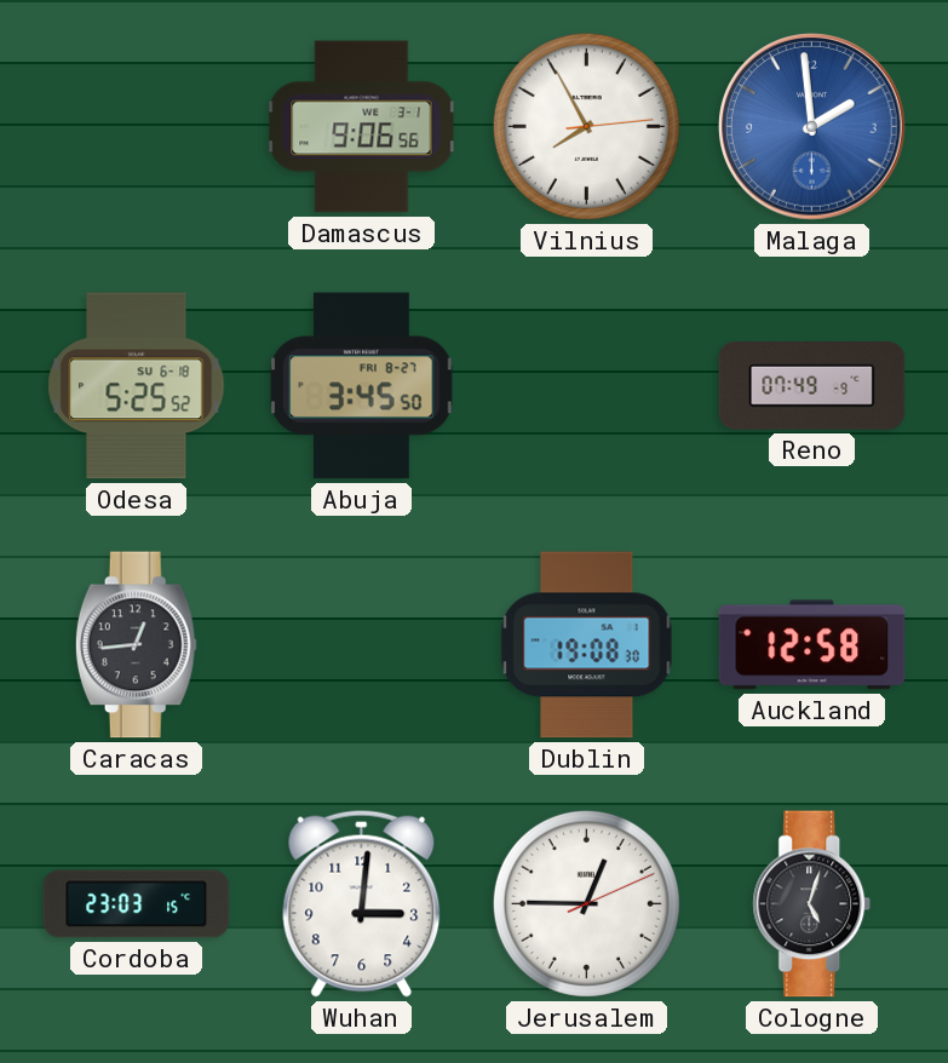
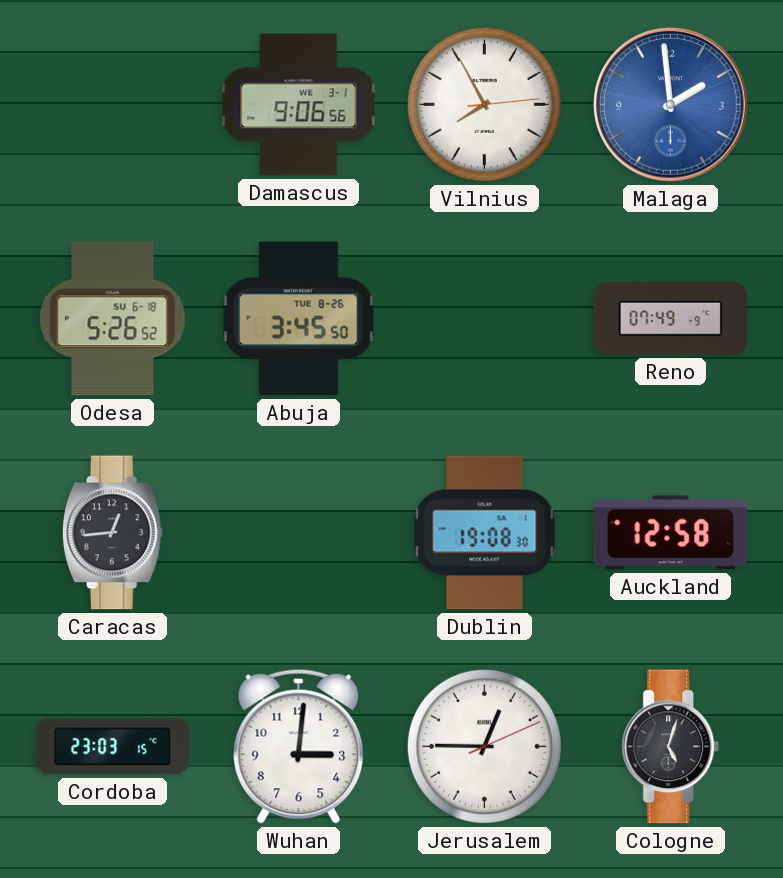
Odesa: 5:25 -> 5:26 (113, 319)
Abuja date: FRI 8-27 -> TUE 8-26 (299, 319)
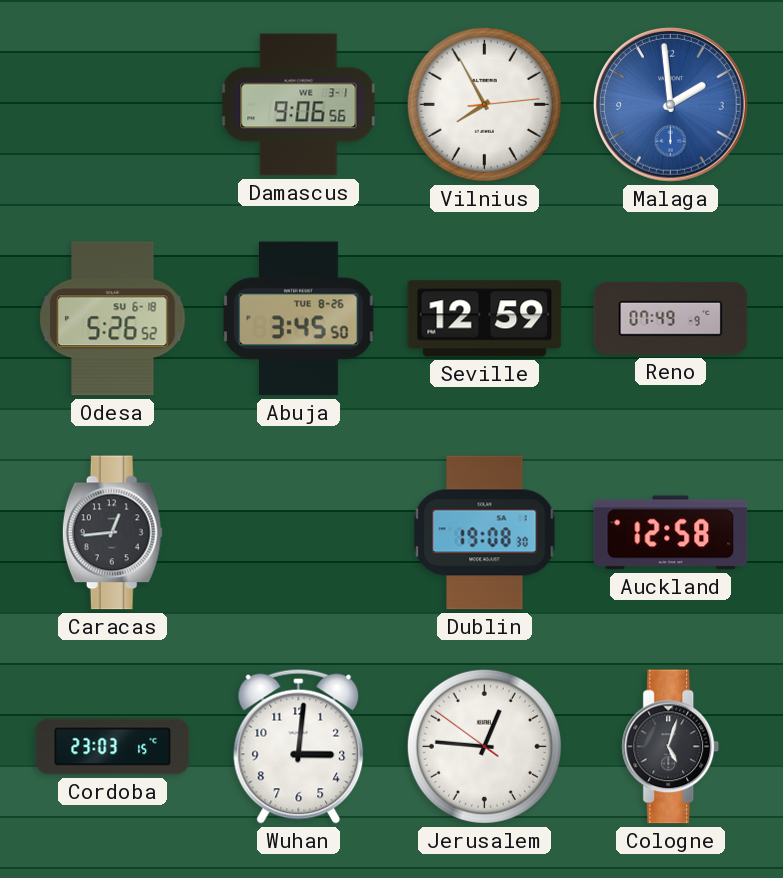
Seville: none -> 12:59 (485, 319)
Jerusalem: 12:45:11 -> 12:45:51 (484, 746)
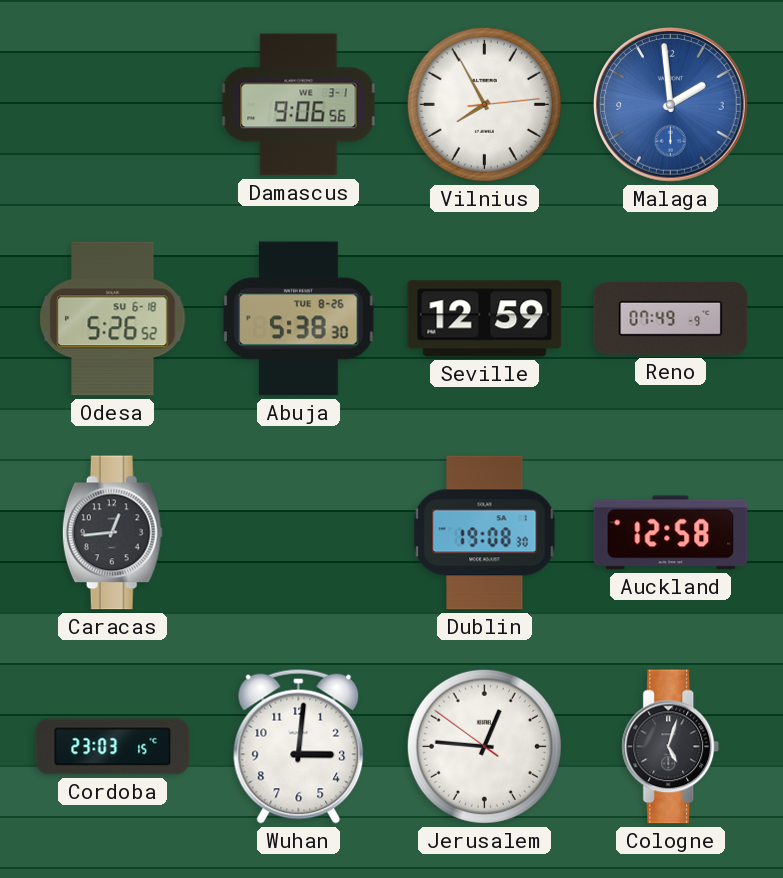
Abuja: 3:45 -> 5:38 (299, 319)
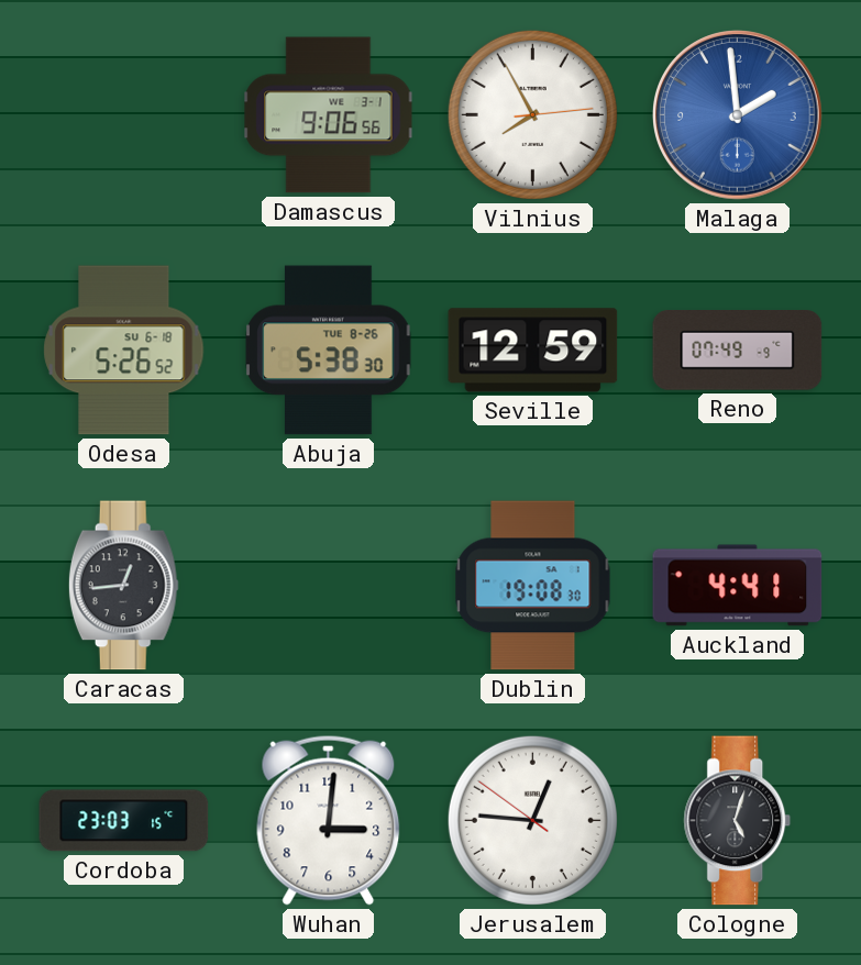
Auckland: 12:58 -> 4:41 (738, 586)
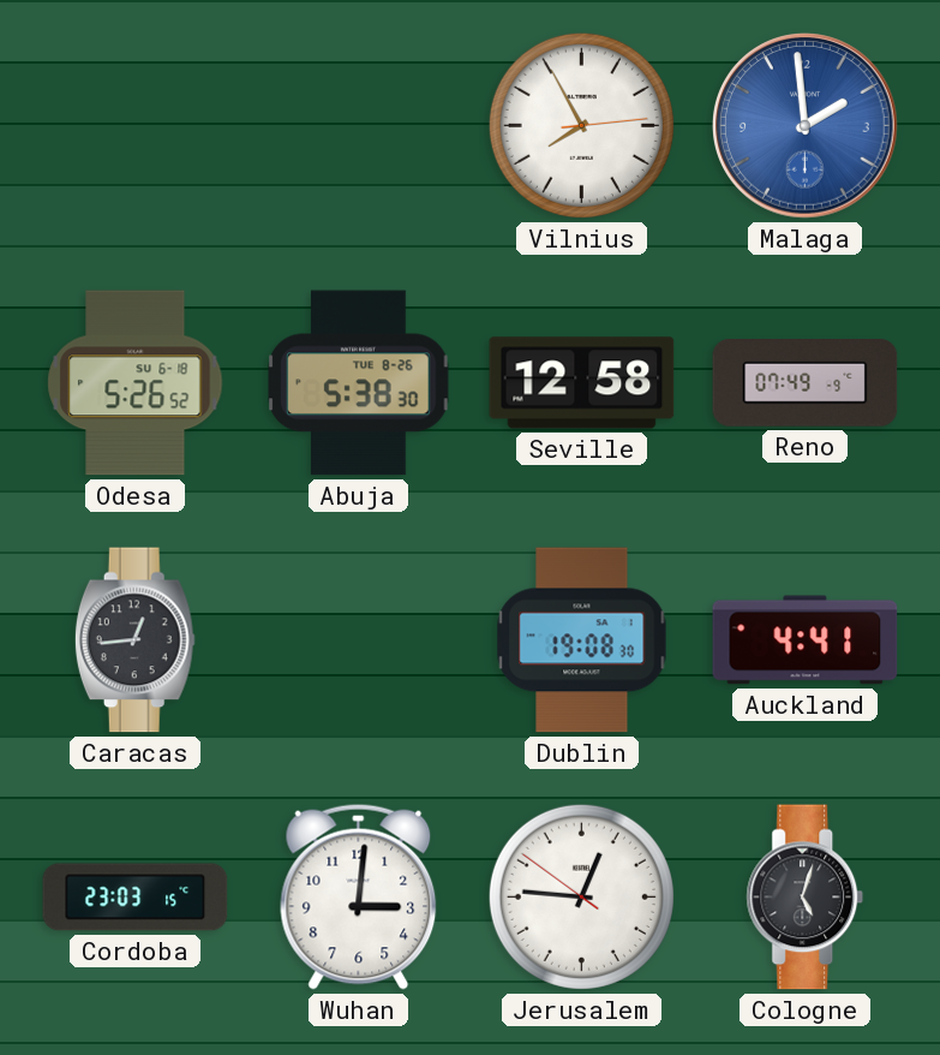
Damascus: 9:06 -> none (329, 115)
Seville: 12:59 -> 12:58 (582, 383)
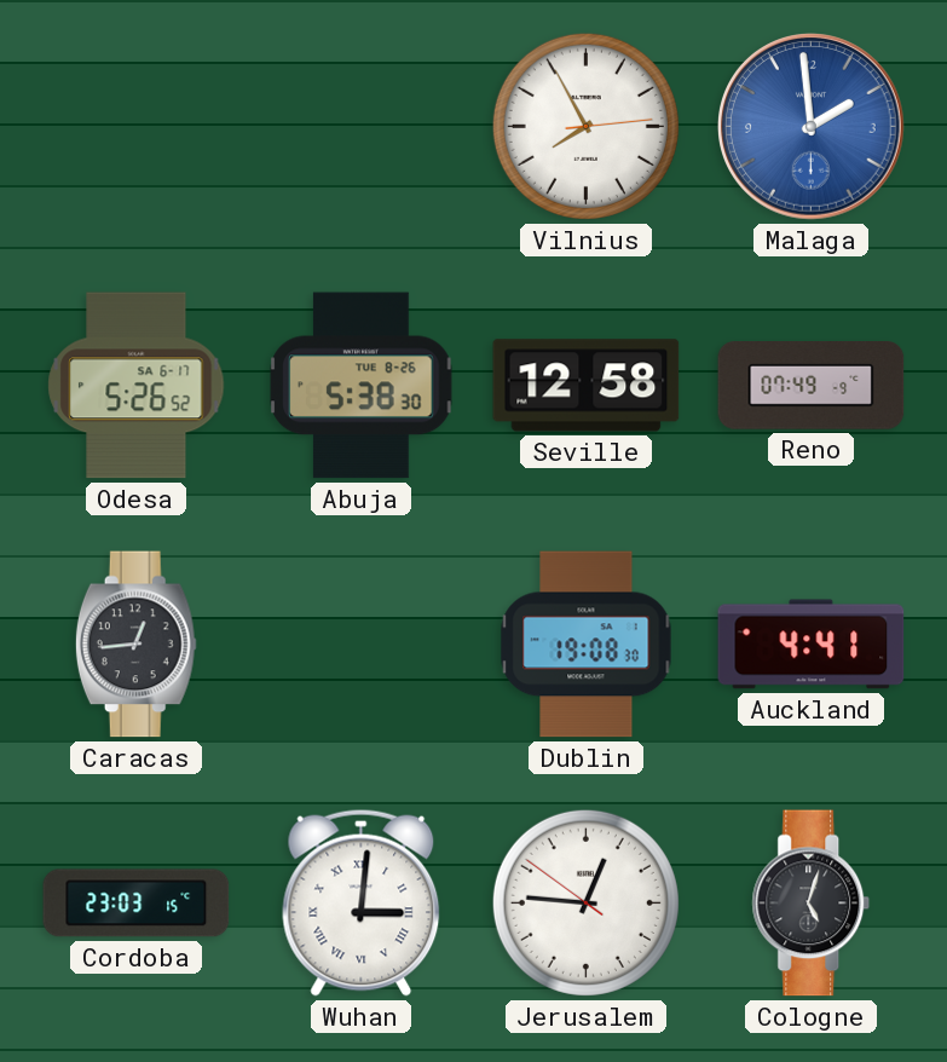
Odesa date: SU 6-18 -> SA 6-17 (137, 386)
Wuhan numerals: Arabic -> Roman (362, 902)
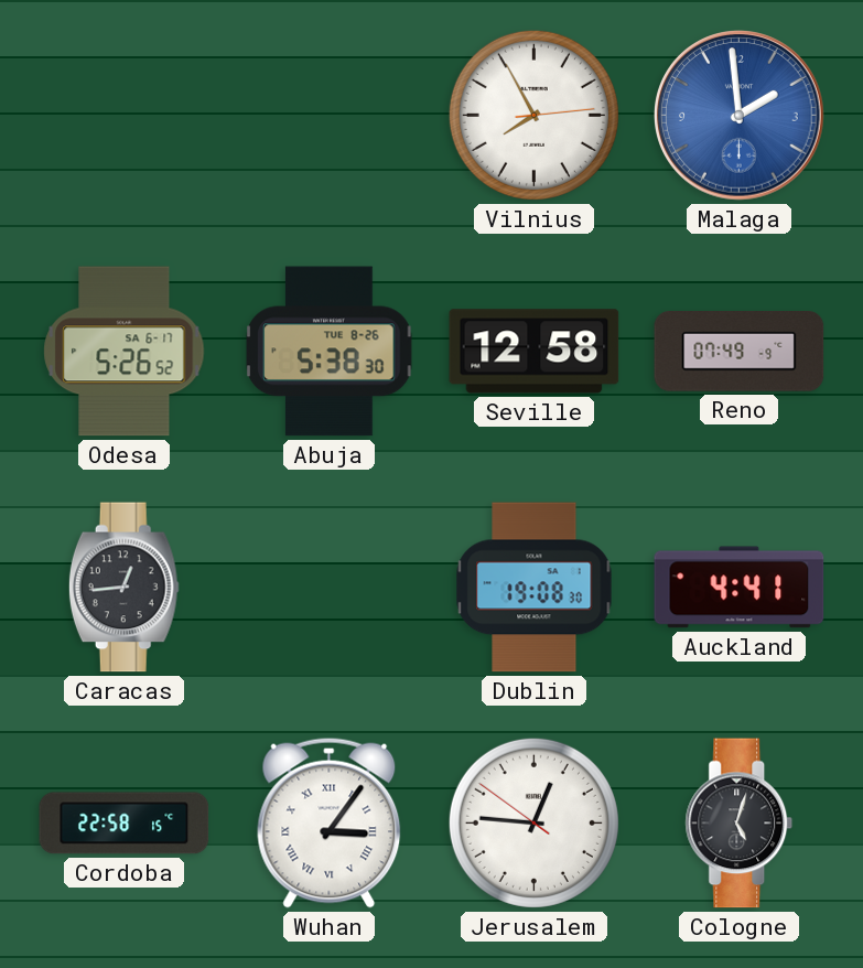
Cordoba: 23:03 -> 22:58 (125, 824)
Wuhan: 3:01 -> 3:06 (330, 822)
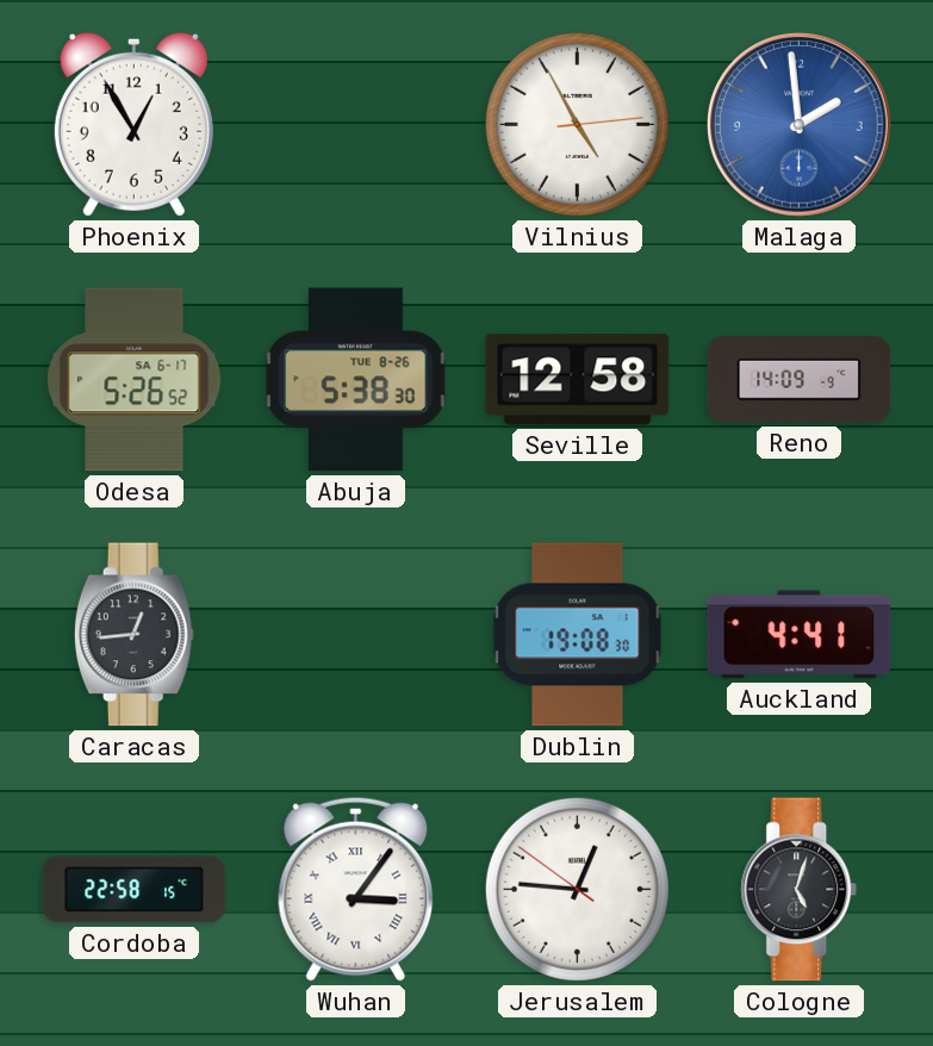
Phoenix: none -> 12:55 (133, 124)
Vilnius: 7:55 -> 4:55 (577, 124)
Reno: 07:49 -> 14:09 (800, 380)
